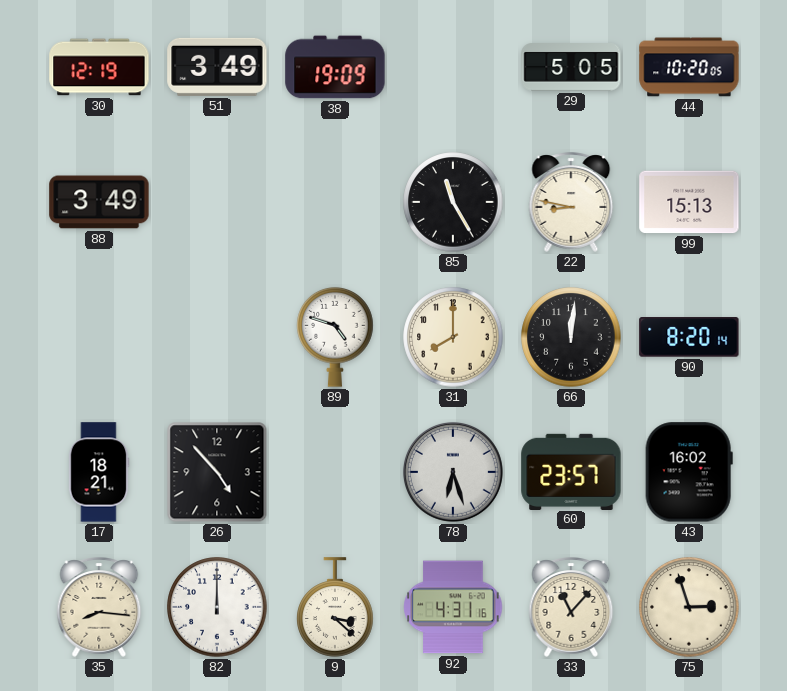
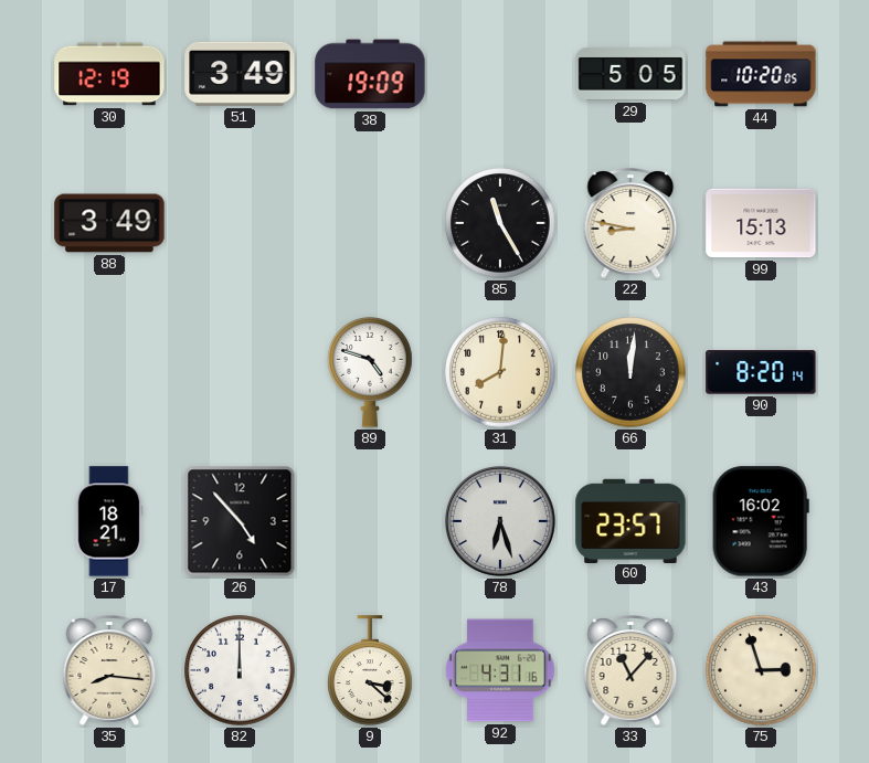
31: 8:00 -> 8:01 (500, 372)
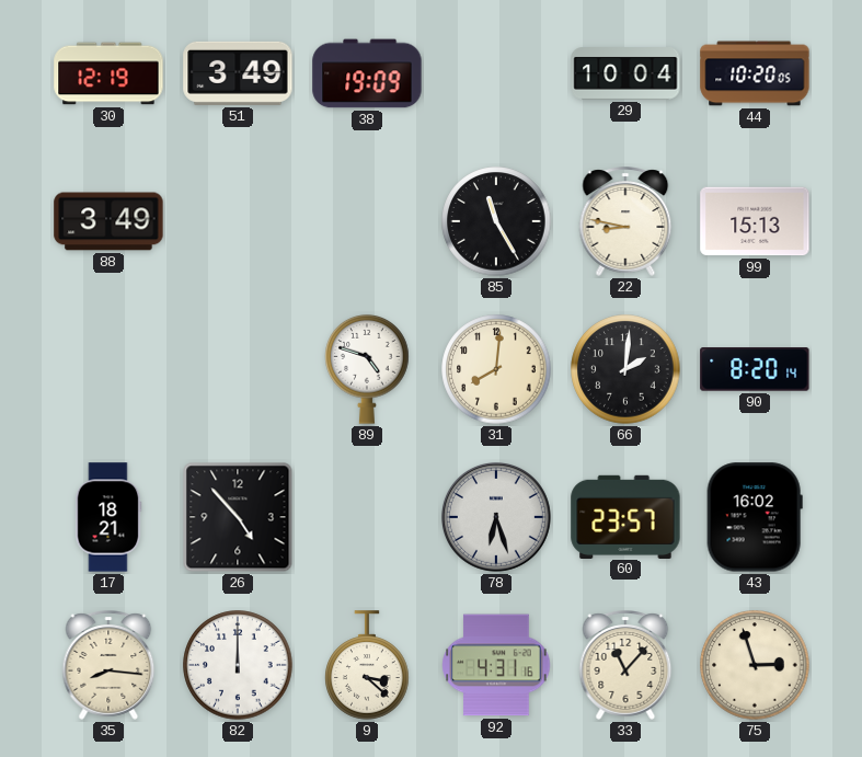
29: 5:05 -> 10:04 (625, 73)
66: 12:01 -> 2:01 (625, 369)
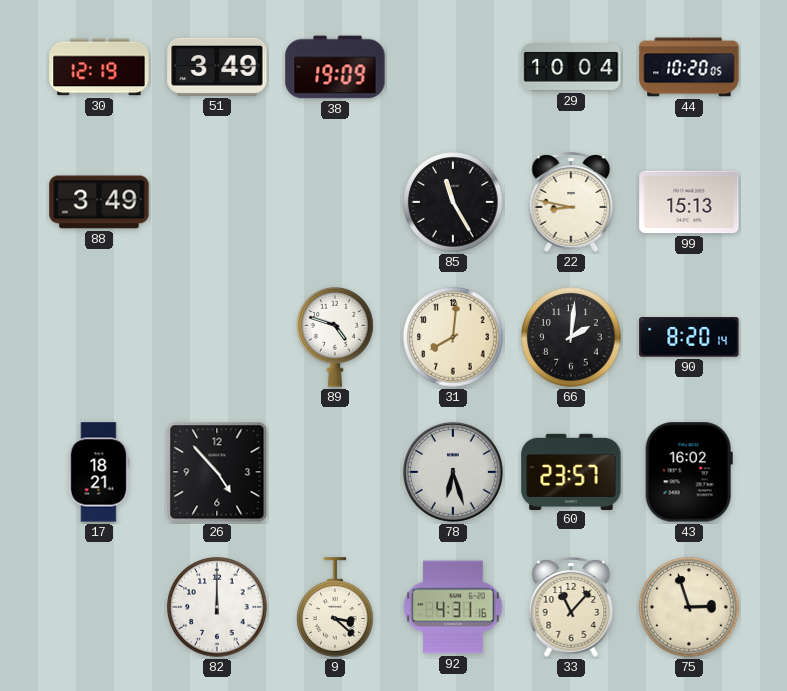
35: 8:16 -> none (108, 665)
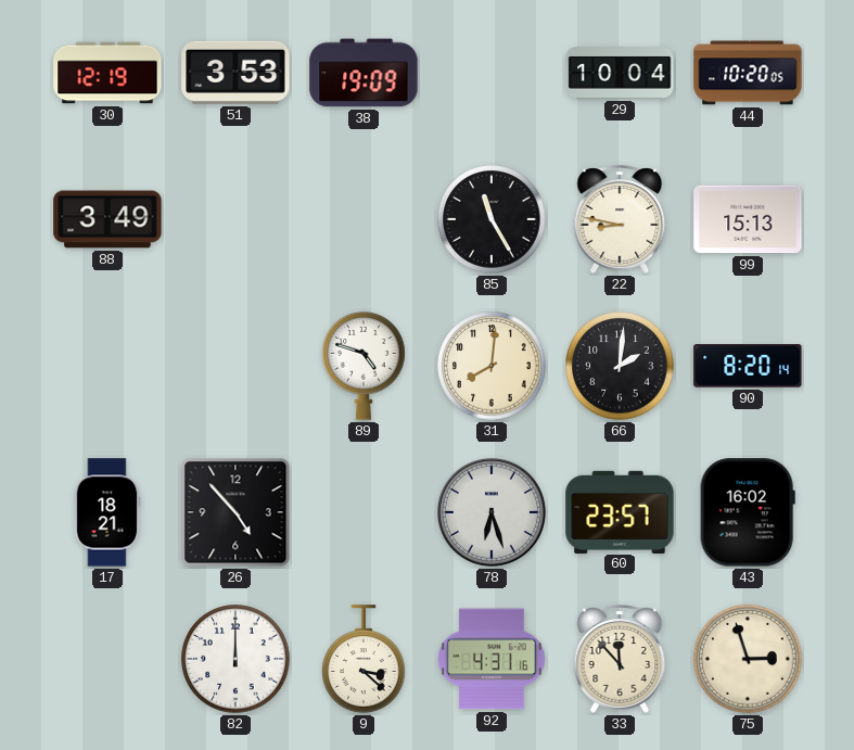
51: 3:49 -> 3:53 (235, 73)
33: 11:07 -> 11:53 (620, 659)
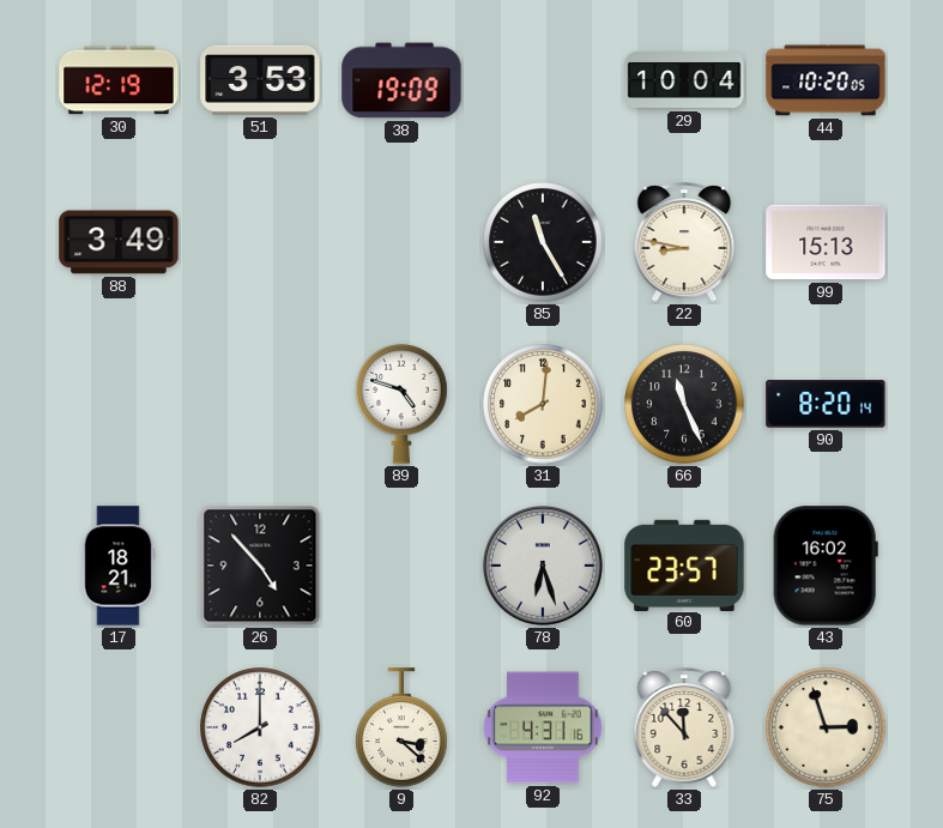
66: 2:01 -> 11:26 (684, 404)
82: 12:00 -> 8:00 (260, 727)
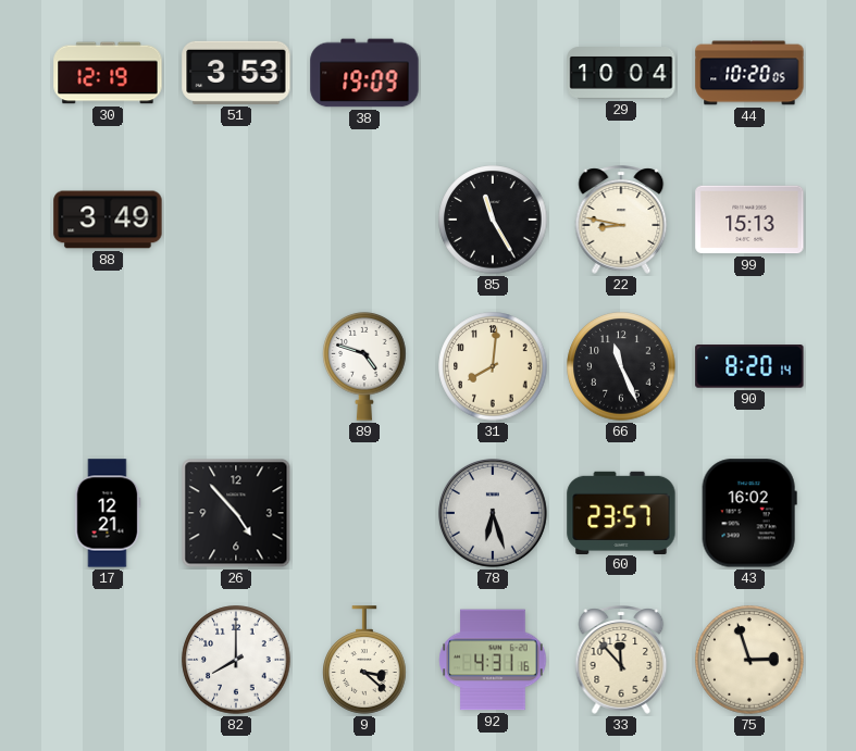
17: 18:21 -> 12:21 (108, 513)
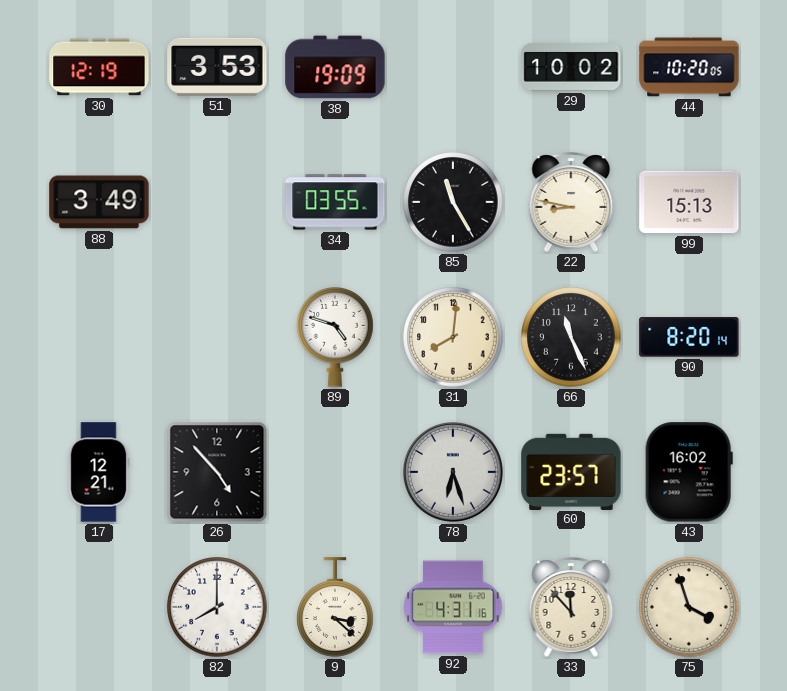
29: 10:04 -> 10:02 (571, 67)
34: none -> 03:55 (335, 202)
75: 2:57 -> 3:57 (689, 607)
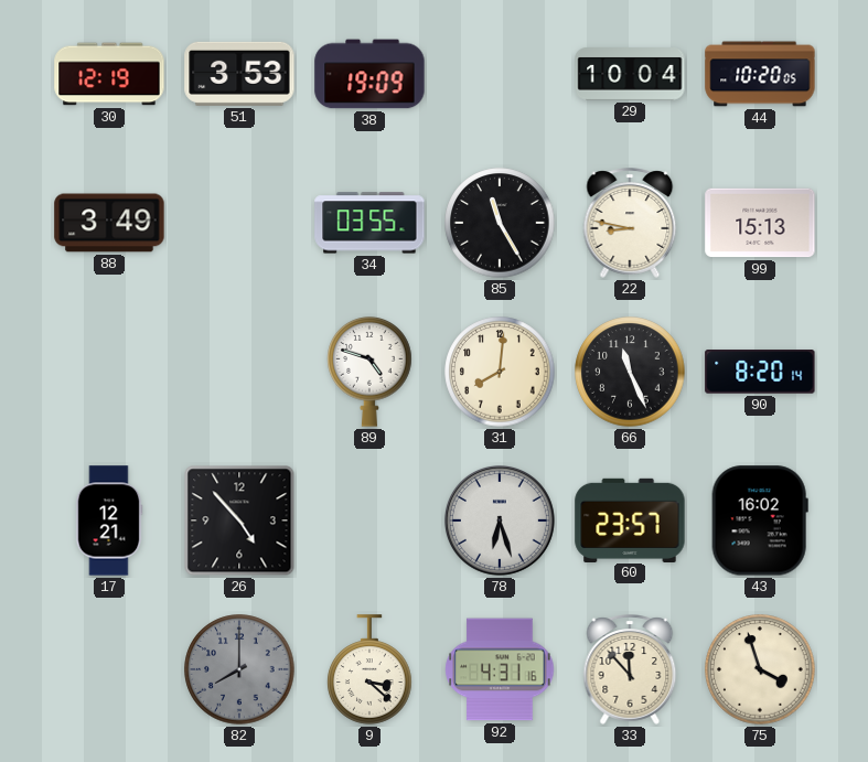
29: 10:02 -> 10:04 (630, 74)
82 dial: white -> grey (239, 669)
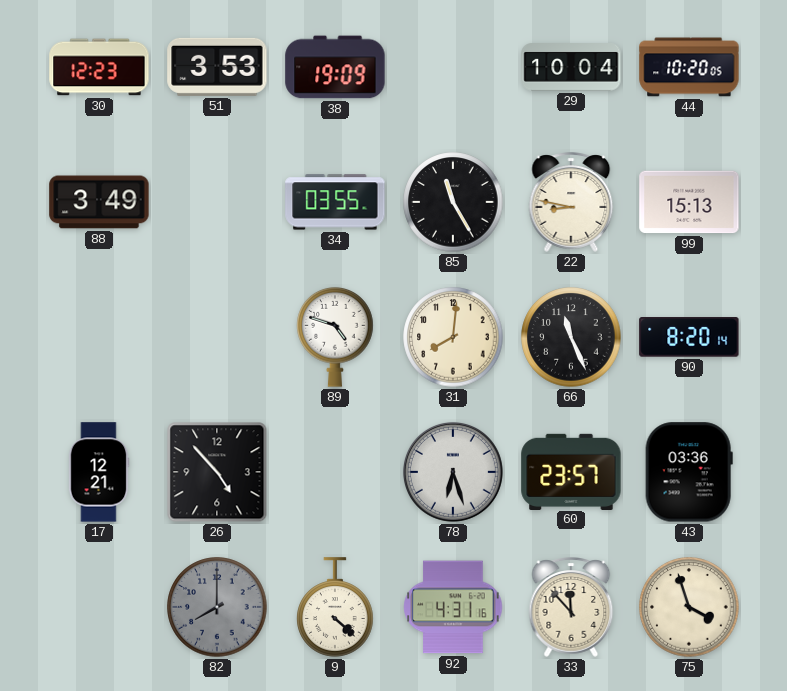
30: 12:19 -> 12:23 (99, 67)
43: 16:02 -> 03:36 (689, 472)
9: 3:22 -> 4:22 (335, 607)
